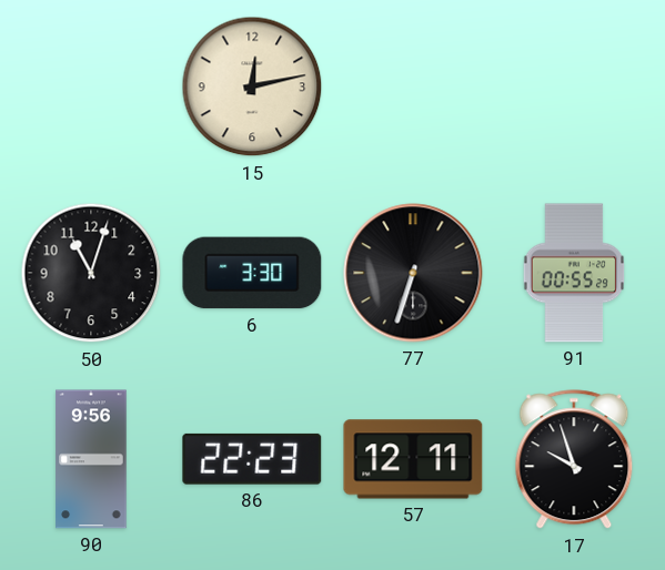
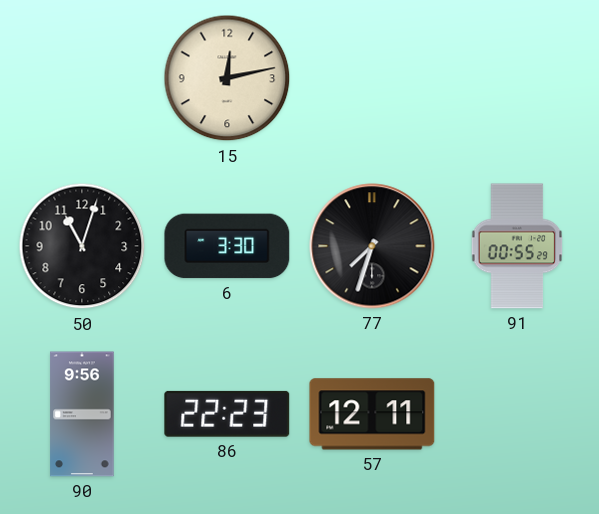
77: 6:33 -> 7:33 (372, 246)
17: 9:57 -> none (574, 460)
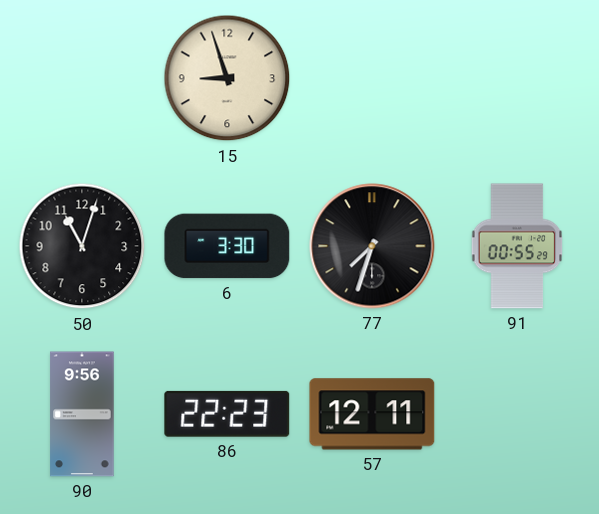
15: 12:13 -> 8:57 (227, 78)
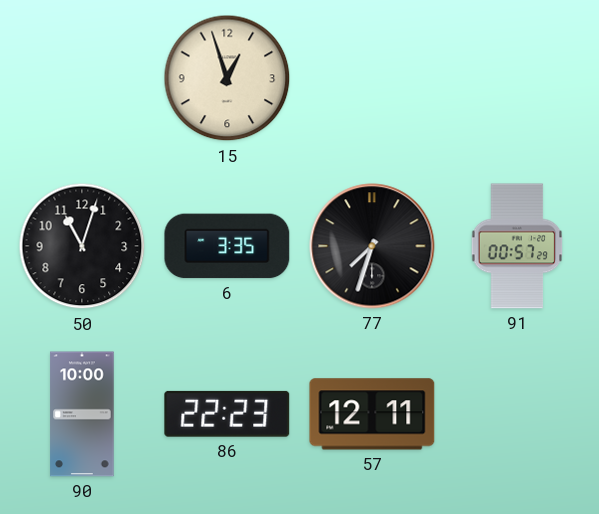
15: 8:57 -> 12:57 (227, 78)
6: 3:30 -> 3:35 (227, 246)
91: 00:55 -> 00:57 (517, 246)
90: 9:56 -> 10:00 (82, 414)
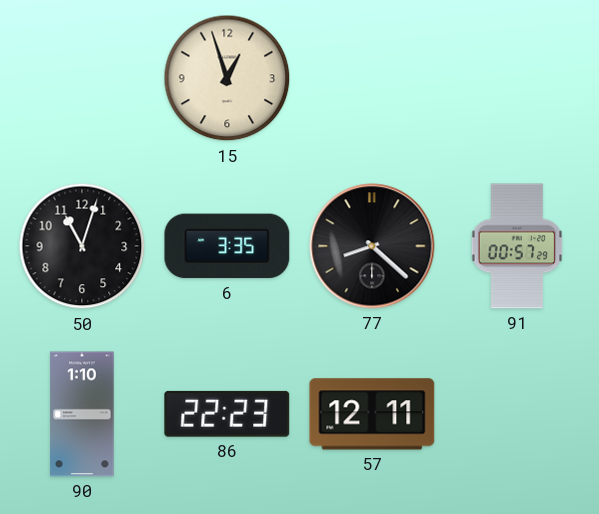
77: 7:33 -> 8:22 (372, 246)
90: 10:00 -> 1:10 (82, 414)
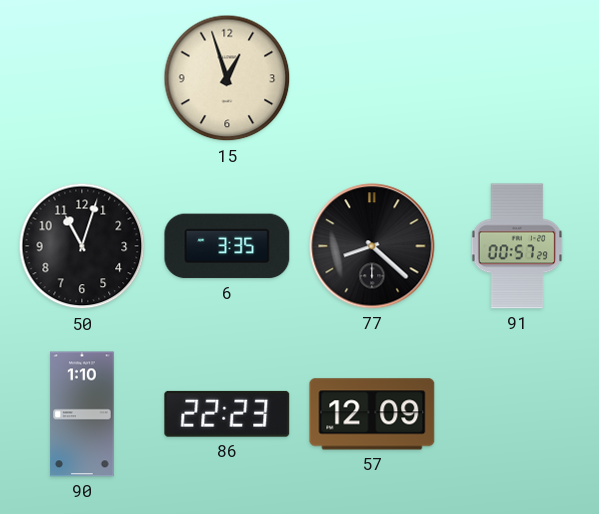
57: 12:11 -> 12:09 (372, 414)
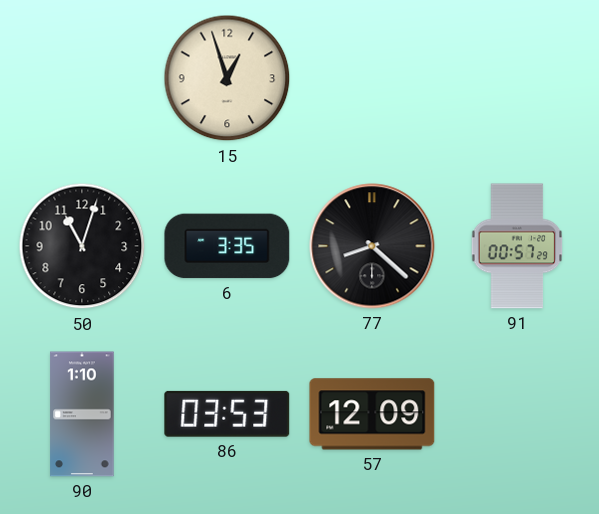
86: 22:23 -> 03:53 (227, 414)
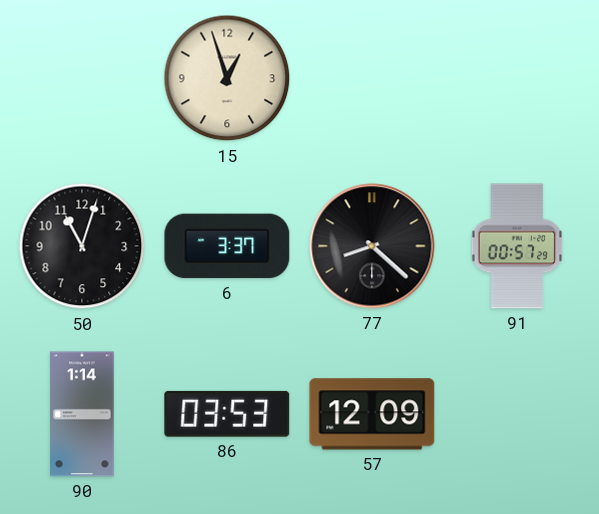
6: 3:35 -> 3:37 (227, 246)
90: 1:10 -> 1:14 (82, 414)
